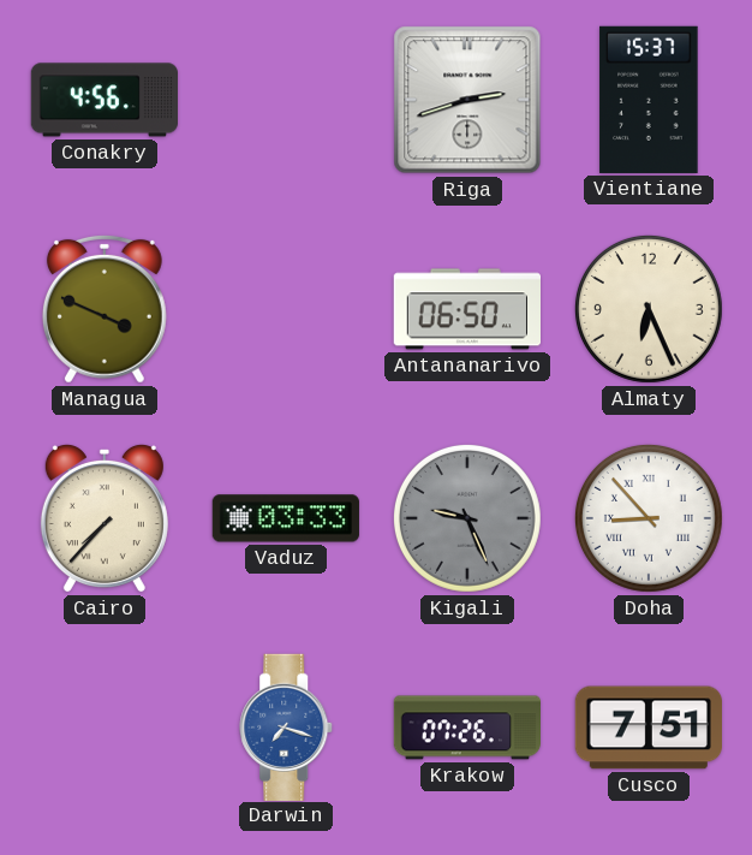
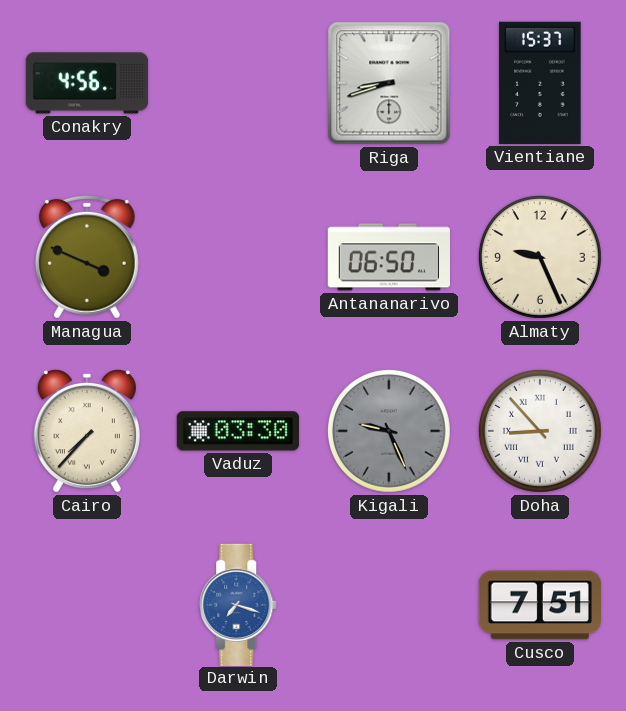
Riga: 2:42 -> 8:42 (389, 83)
Almaty: 6:26 -> 9:26 (540, 257)
Vaduz: 03:33 -> 03:30 (238, 431)
Krakow: 07:26 -> none (466, 728)
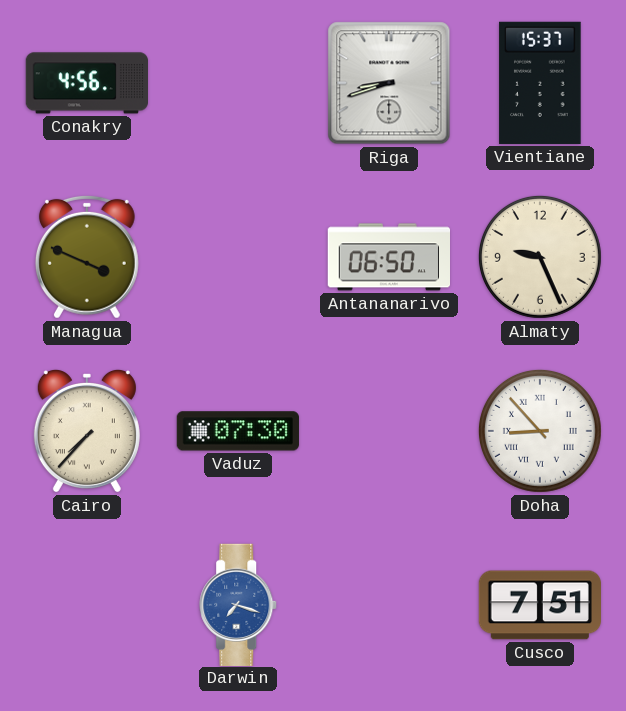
Vaduz: 03:30 -> 07:30 (238, 431)
Kigali: 9:26 -> none (389, 431)
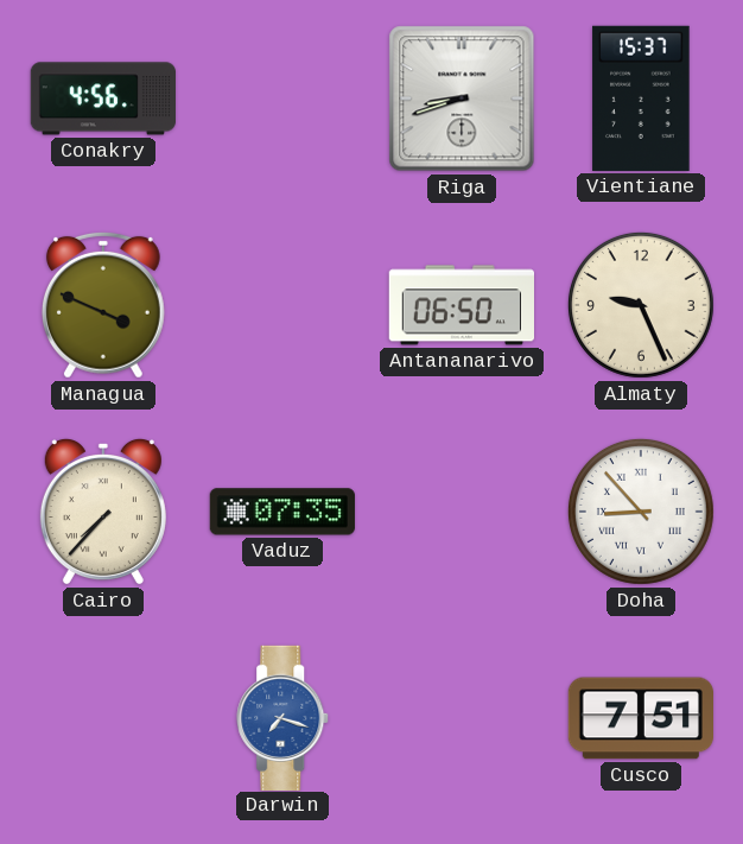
Vaduz: 07:30 -> 07:35 (282, 512)
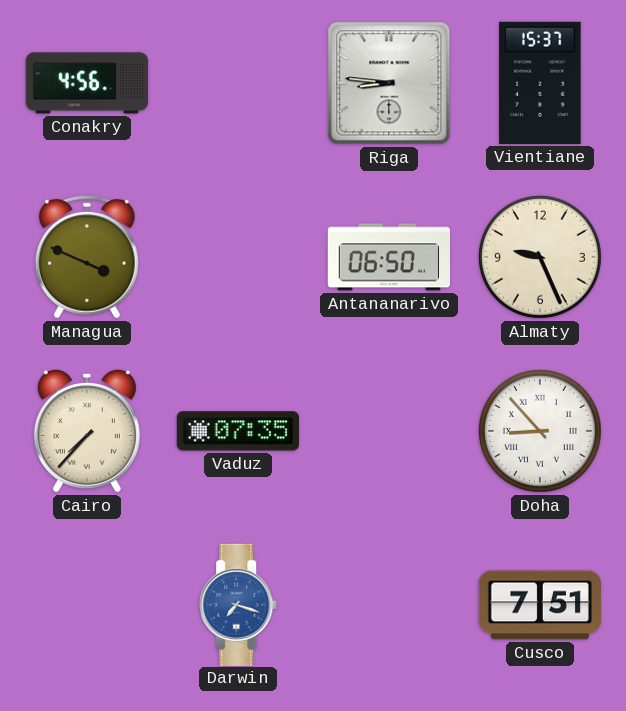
Riga: 8:42 -> 8:46 (389, 83)
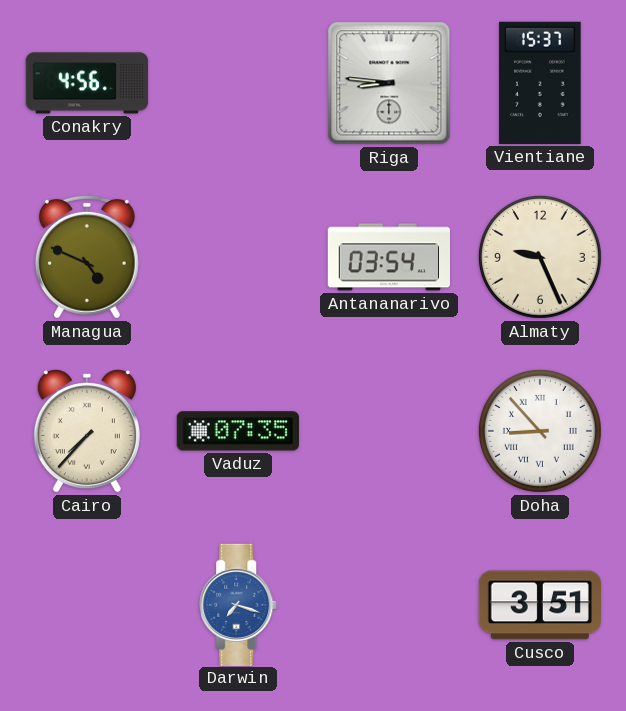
Managua: 3:49 -> 4:49 (87, 257)
Antananarivo: 06:50 -> 03:54 (388, 257)
Cusco: 7:51 -> 3:51 (539, 605)
